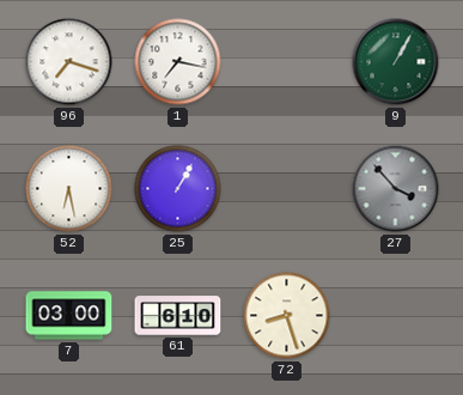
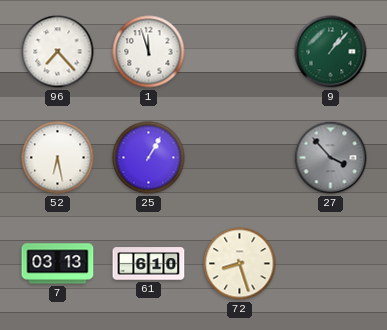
96: 7:18 -> 7:23 (58, 52)
1: 7:17 -> 11:57 (149, 52)
9: 1:05 -> 1:07 (331, 52)
7: 03:00 -> 03:13 (58, 264)
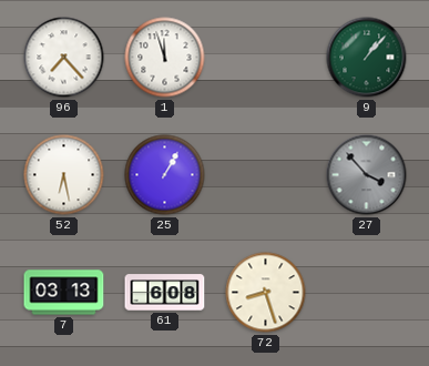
61: 6:10 -> 6:08 (165, 293)
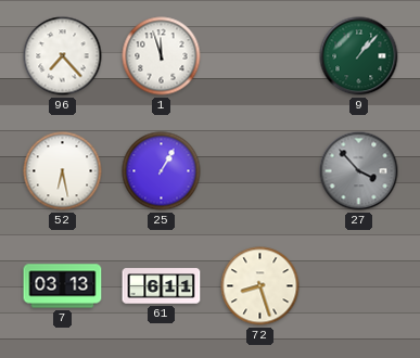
61: 6:08 -> 6:11 (162, 286)
